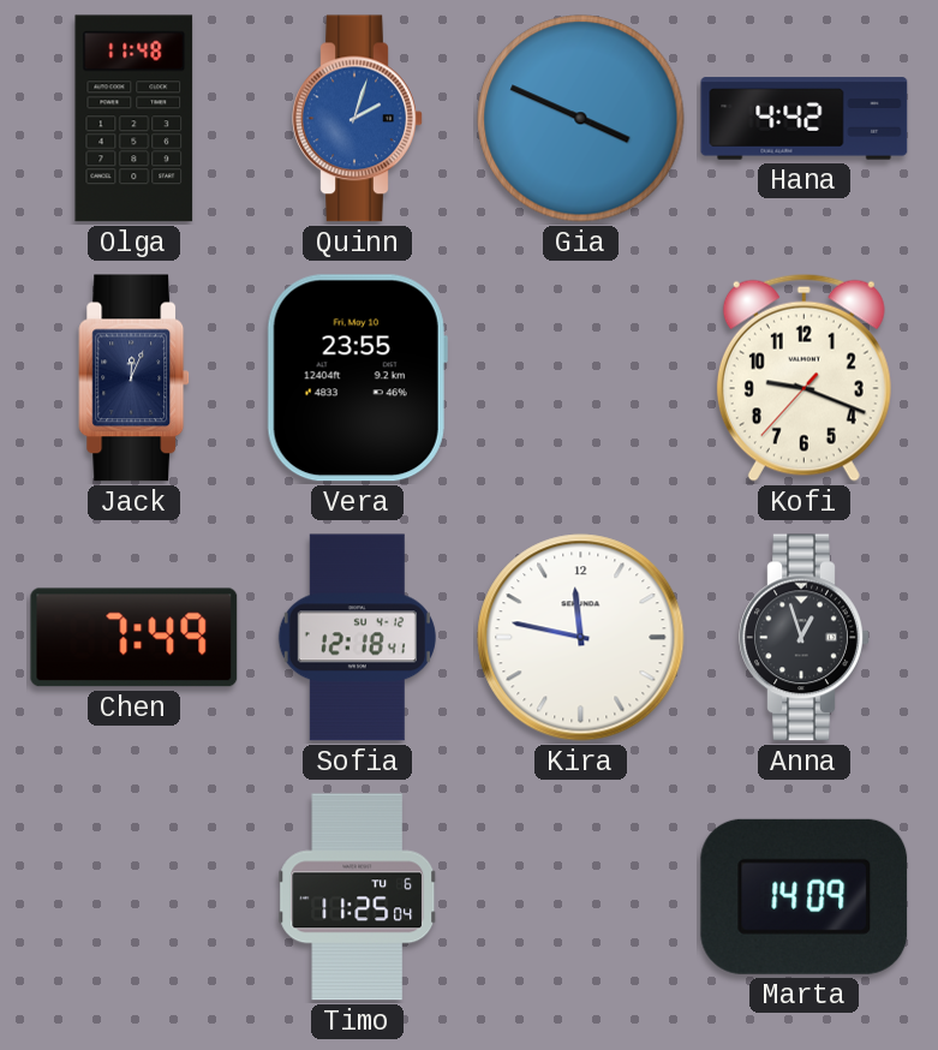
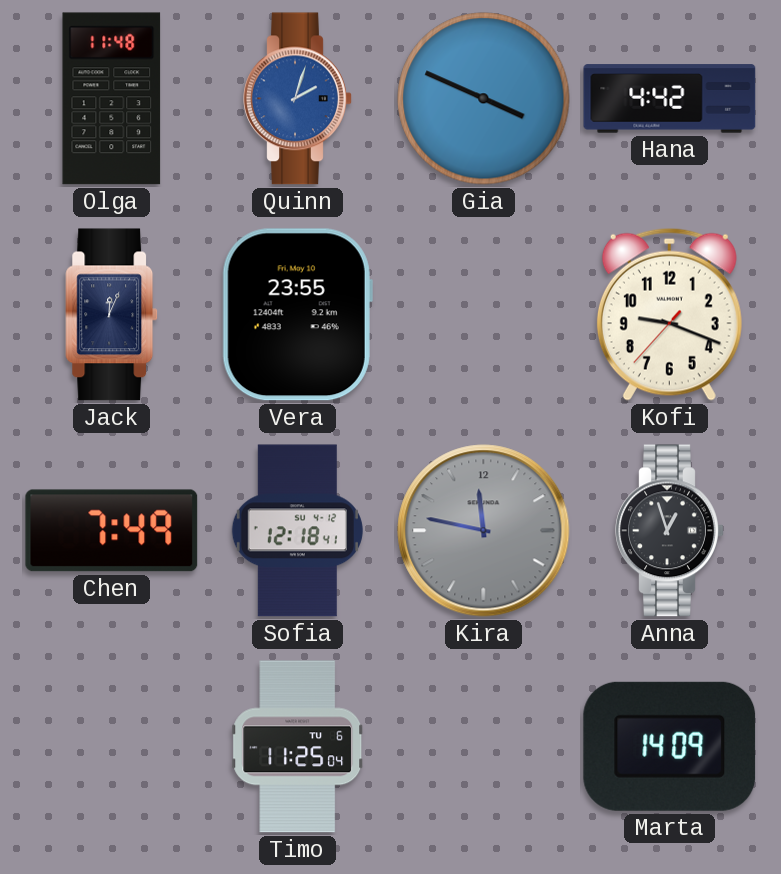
Kira dial: white -> grey (484, 531)
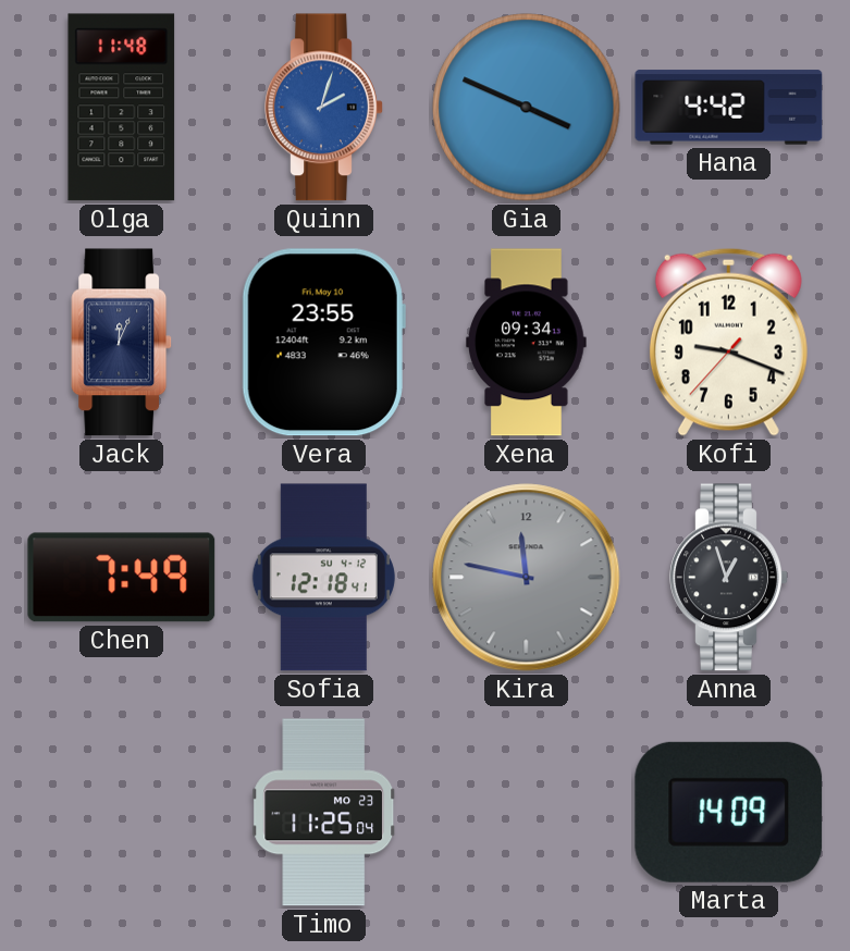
Xena: none -> 09:34 (527, 343)
Timo date: TU 6 -> MO 23 (324, 813)
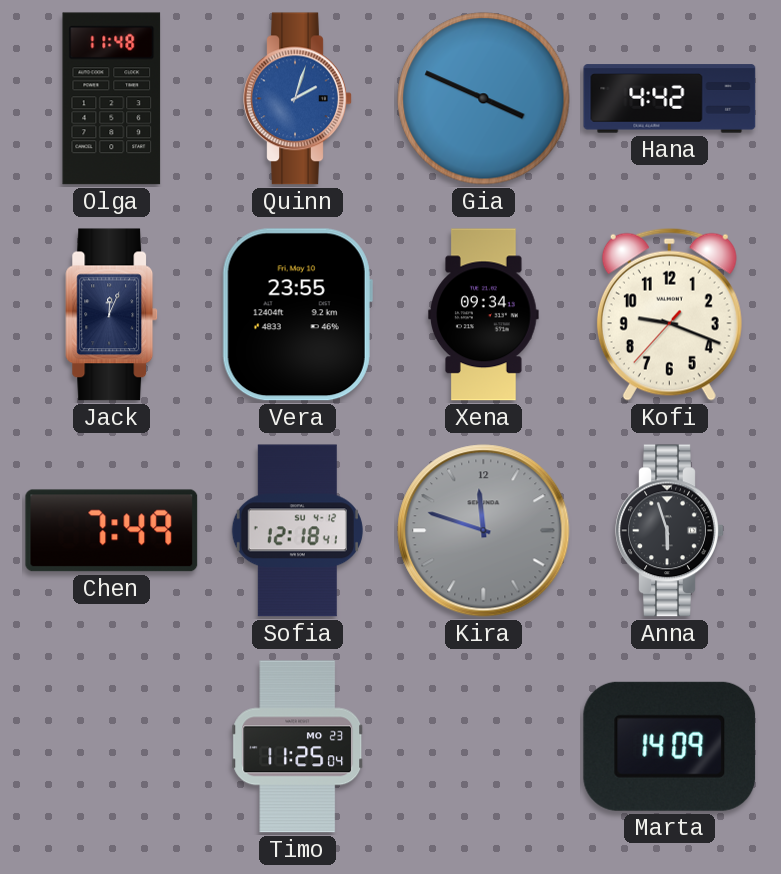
Kira: 11:47 -> 11:48 (484, 531)
Anna: 12:57 -> 5:57 (670, 531)
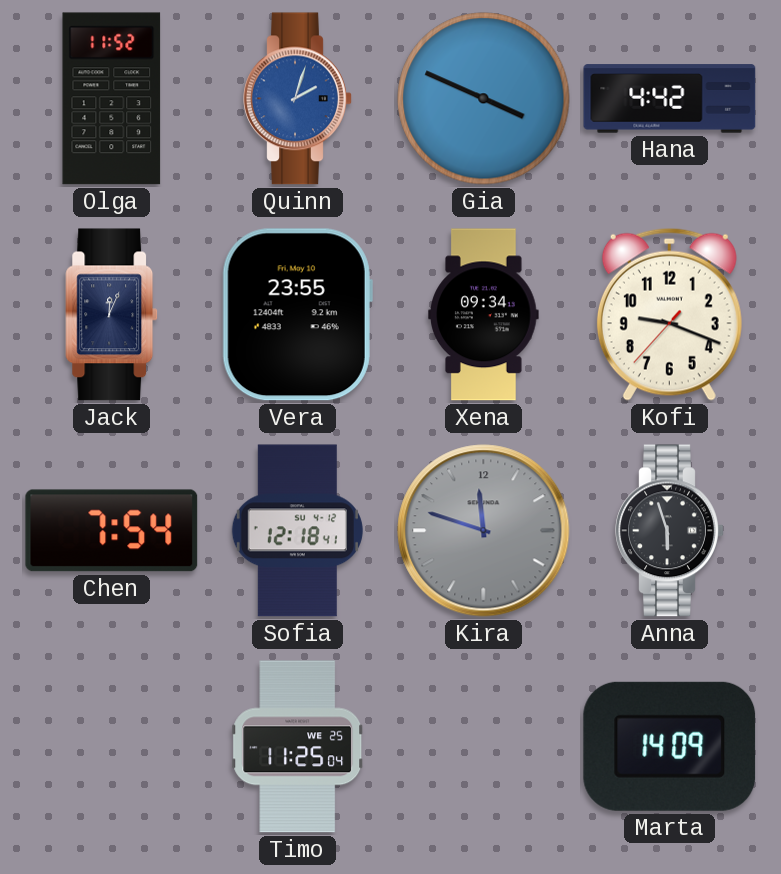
Olga: 11:48 -> 11:52 (112, 99)
Chen: 7:49 -> 7:54 (112, 531)
Timo date: MO 23 -> WE 25 (298, 747)
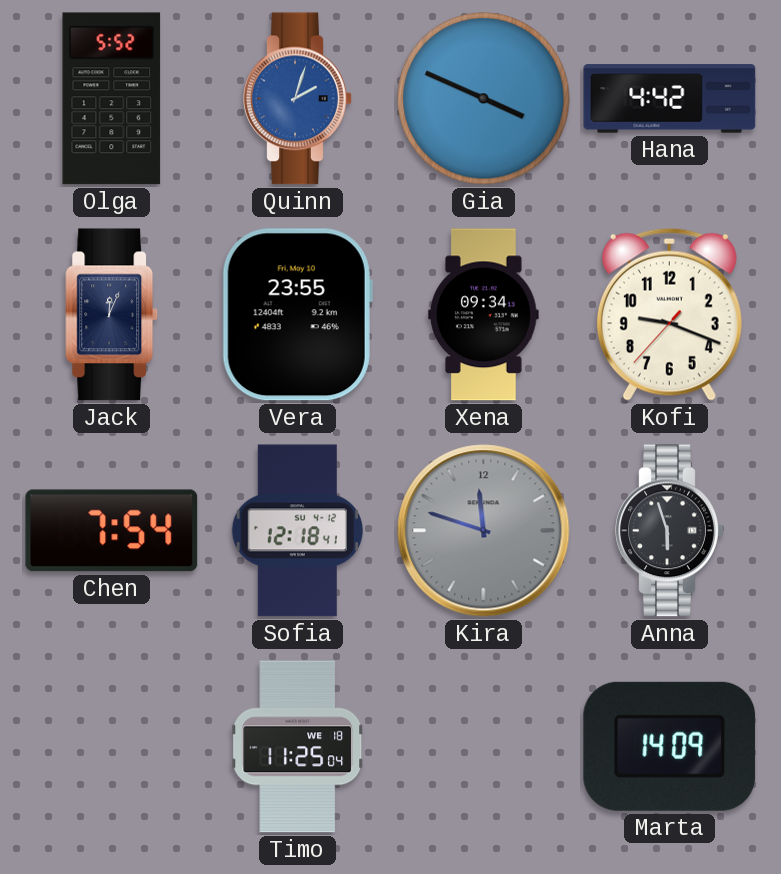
Olga: 11:52 -> 5:52 (112, 99)
Timo date: WE 25 -> WE 18 (298, 747)
